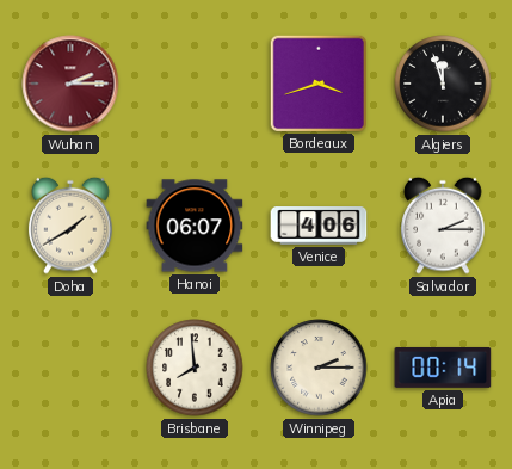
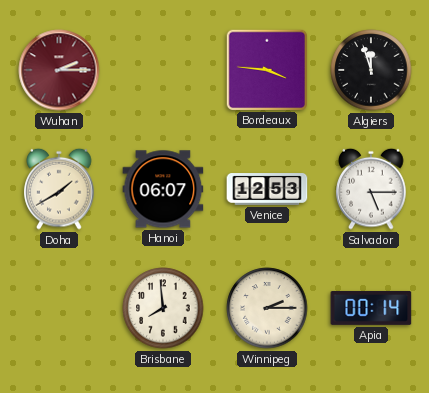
Bordeaux: 3:42 -> 3:46 (266, 69)
Venice: 4:06 -> 12:53 (267, 189)
Salvador: 2:15 -> 5:15 (371, 189)
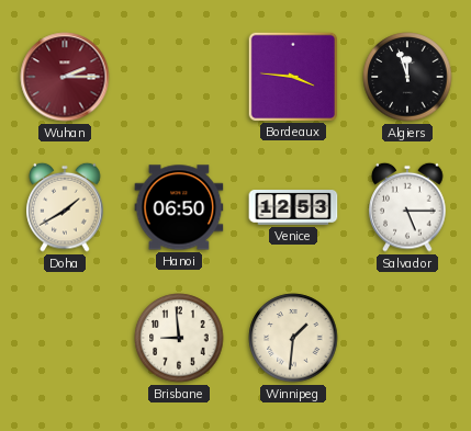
Hanoi: 06:07 -> 06:50 (179, 207)
Brisbane: 7:59 -> 8:59 (179, 338)
Winnipeg: 2:15 -> 1:31 (293, 338)
Apia: 00:14 -> none (371, 308)
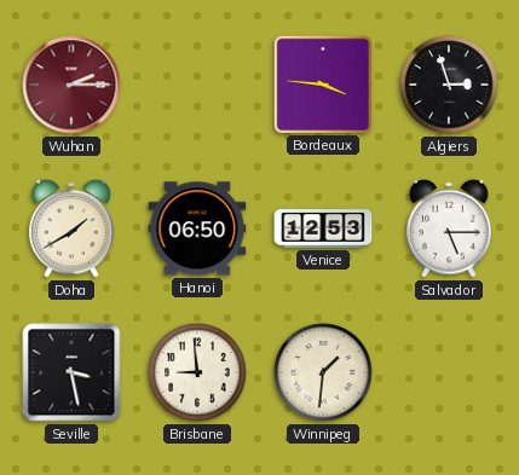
Algiers: 11:57 -> 2:57 (449, 85)
Seville: none -> 3:28 (71, 372)
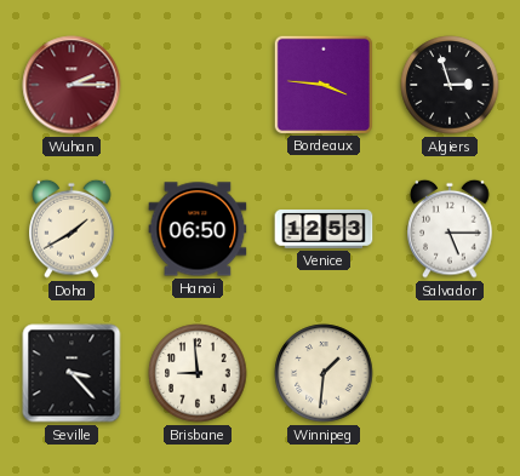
Seville: 3:28 -> 3:23 (72, 373)
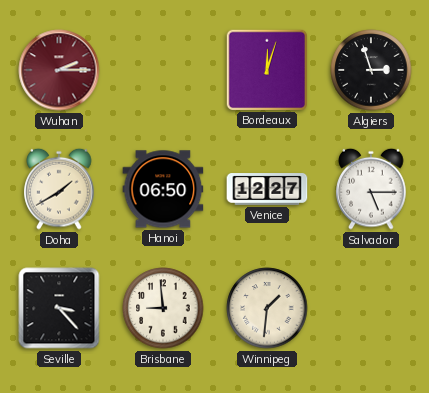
Bordeaux: 3:46 -> 12:03 (266, 69)
Venice: 12:53 -> 12:27 (267, 189)
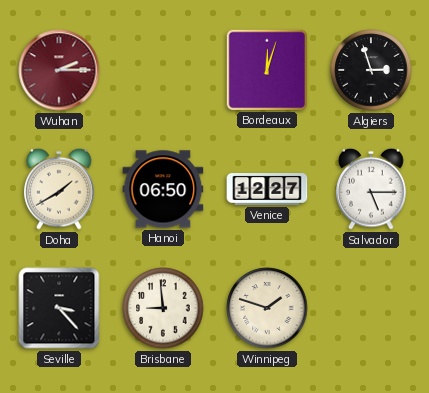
Winnipeg: 1:31 -> 1:48 (267, 308)
